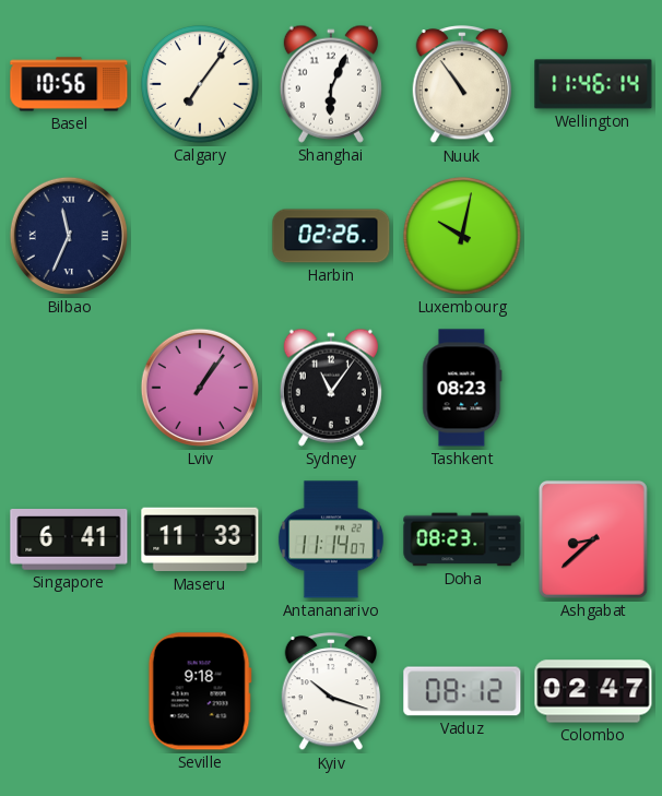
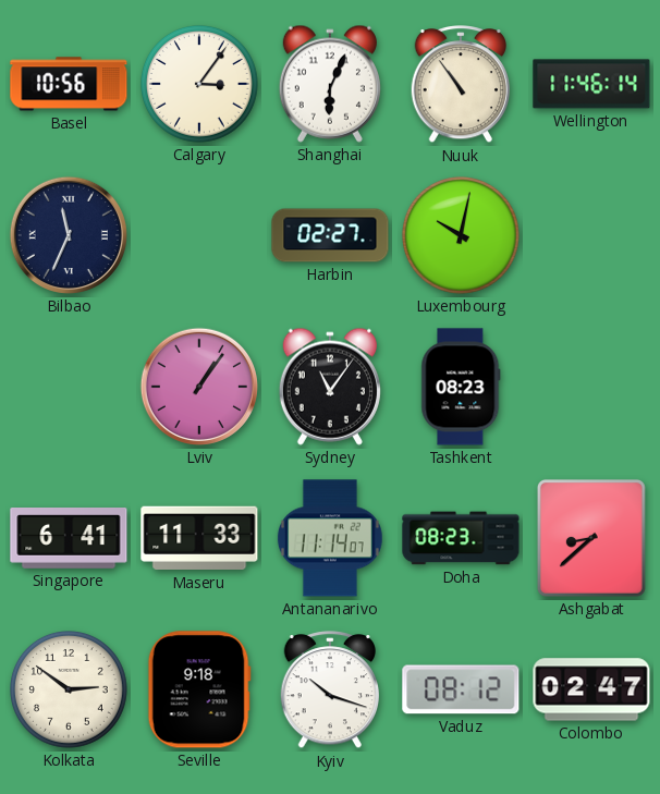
Calgary: 7:06 -> 3:06 (200, 85)
Harbin: 02:26 -> 02:27 (330, 235)
Kolkata: none -> 2:51 (70, 691)
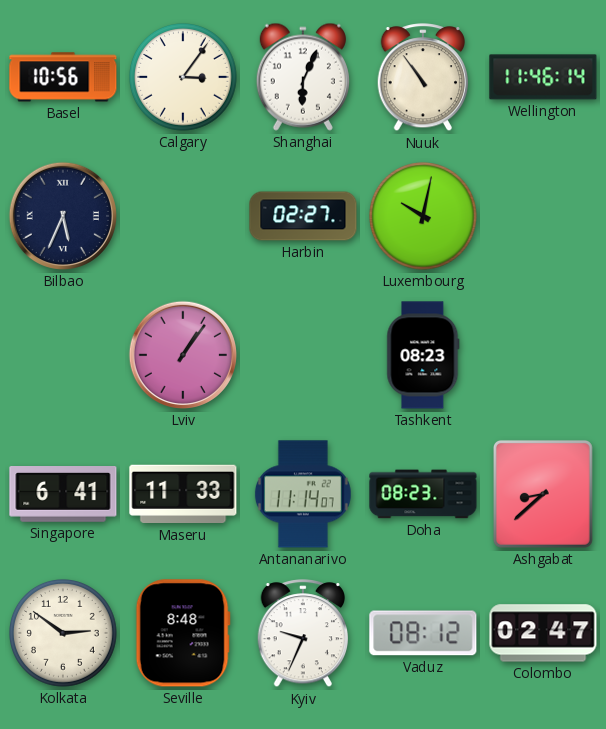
Bilbao: 11:34 -> 5:34 (63, 216)
Sydney: 11:06 -> none (330, 387)
Seville: 9:18 -> 8:48 (183, 633)
Kyiv: 10:18 -> 9:34 (302, 634)
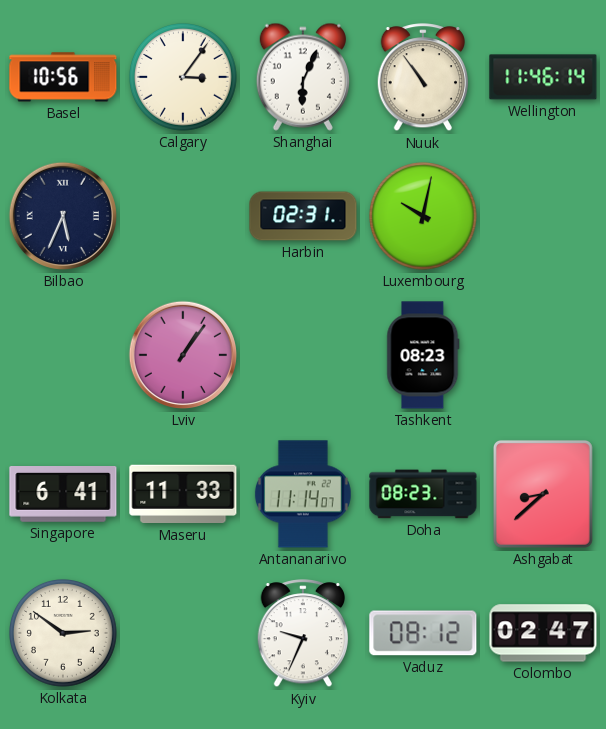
Harbin: 02:27 -> 02:31 (303, 216)
Seville: 8:48 -> none (183, 633)
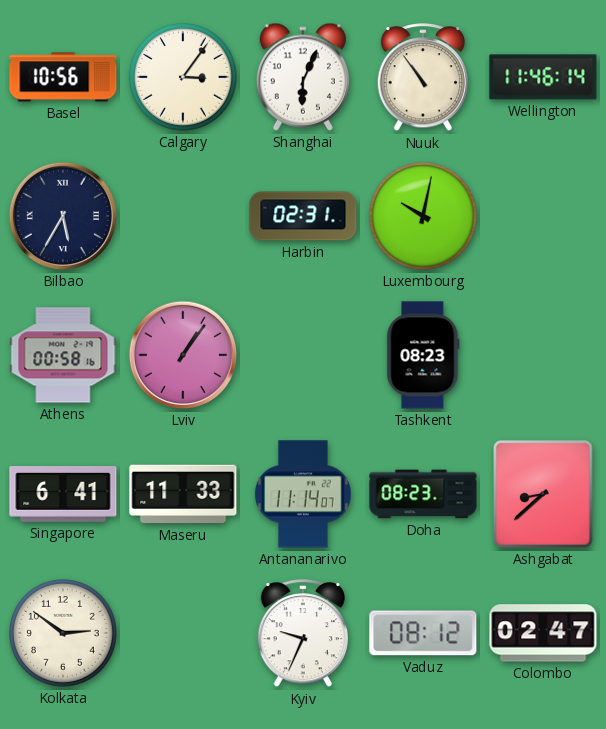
Bilbao: 5:34 -> 5:35 (63, 216)
Athens: none -> 00:58 (63, 355)
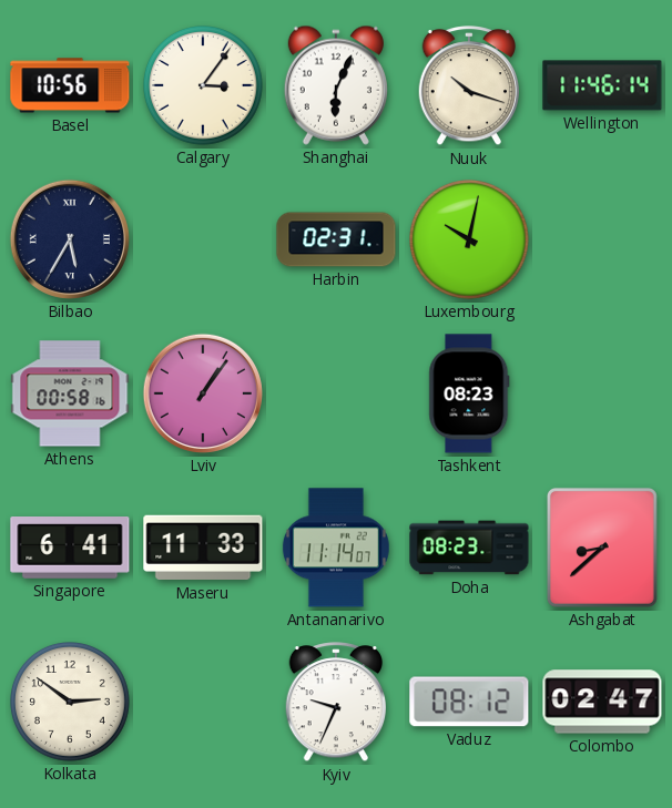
Nuuk: 10:54 -> 10:18 (468, 86)
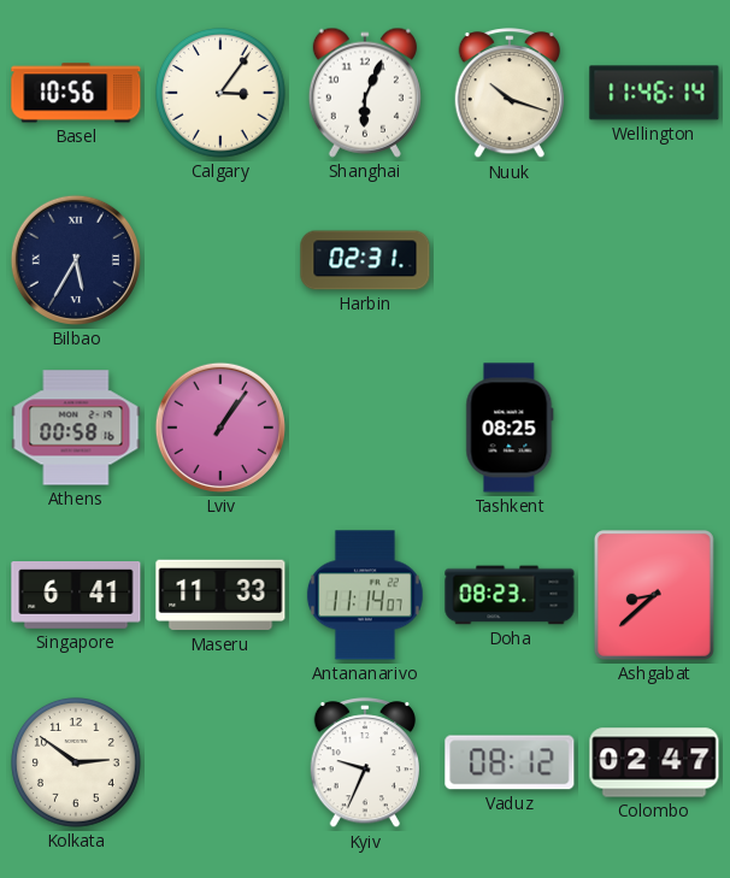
Luxembourg: 10:02 -> none (470, 241)
Tashkent: 08:23 -> 08:25 (510, 428)
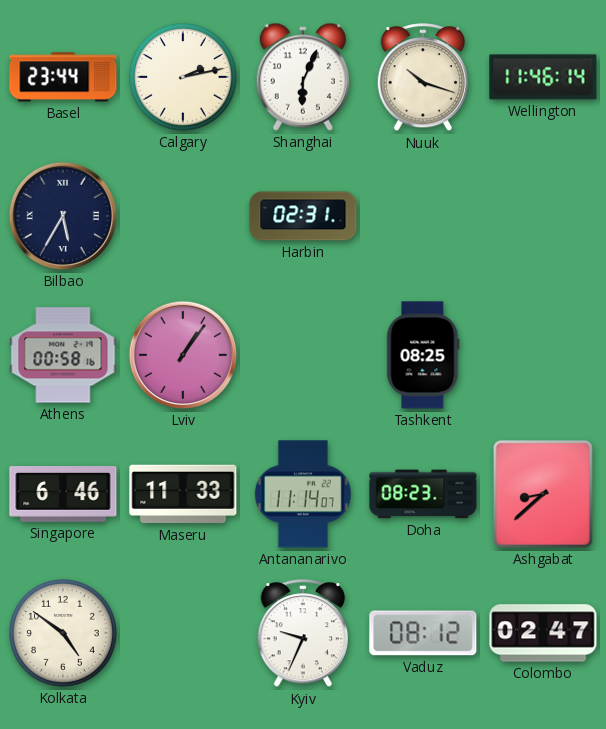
Basel: 10:56 -> 23:44 (63, 77)
Calgary: 3:06 -> 2:13 (184, 78)
Singapore: 6:41 -> 6:46 (63, 495)
Kolkata: 2:51 -> 4:51 (64, 634)
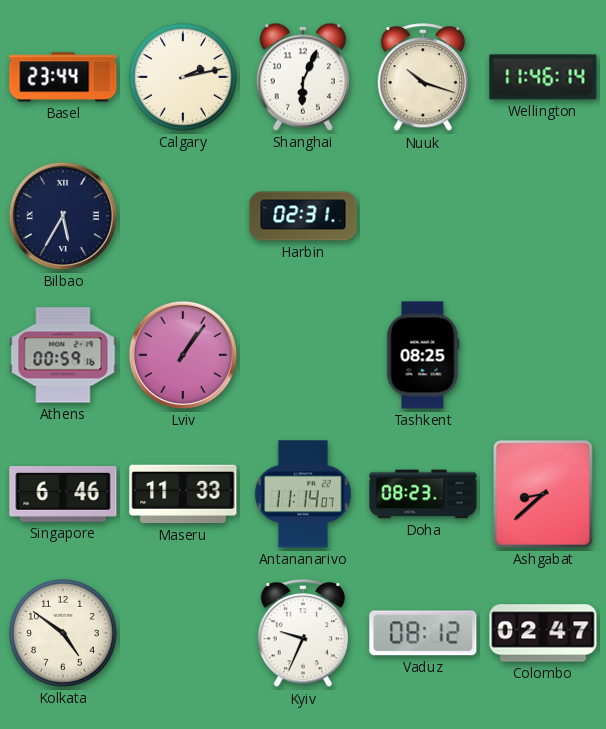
Athens: 00:58 -> 00:59 (63, 355)
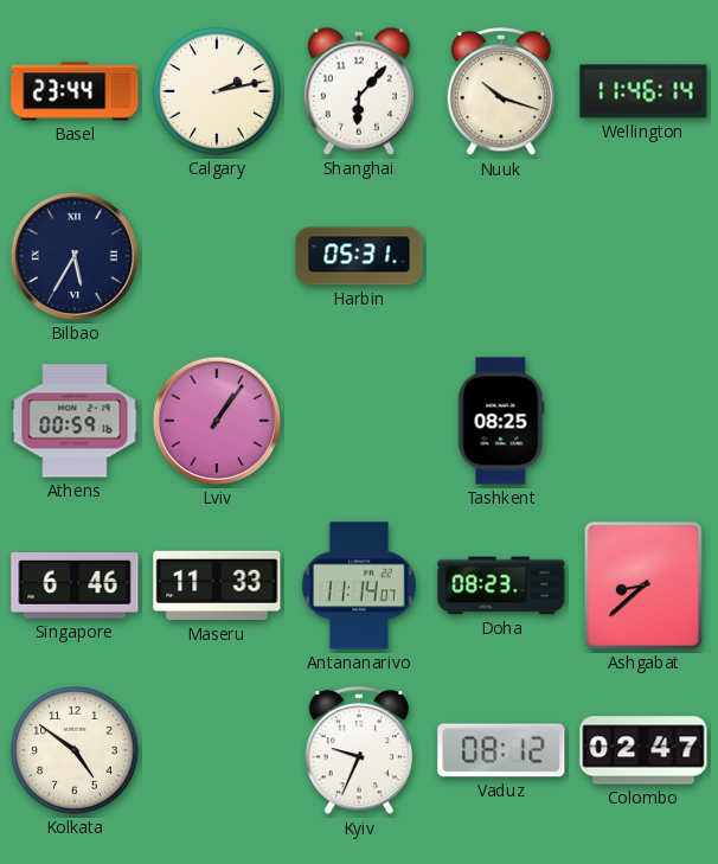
Shanghai: 6:04 -> 6:07 (359, 91)
Harbin: 02:31 -> 05:31 (359, 256)
